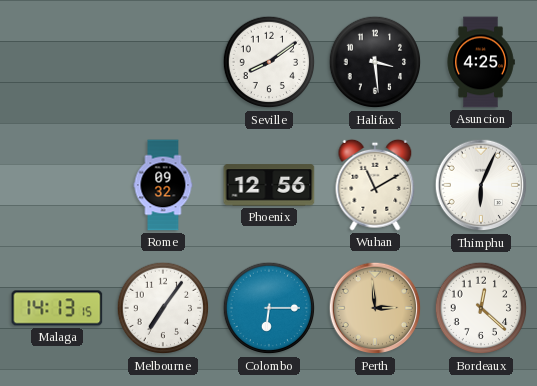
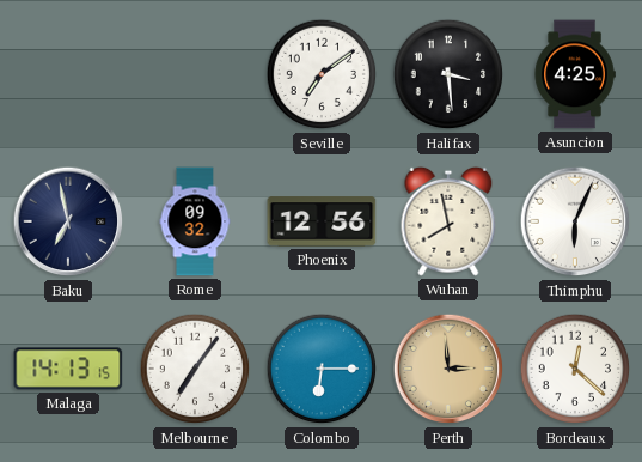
Seville: 8:09 -> 7:09 (322, 74)
Baku: none -> 6:58 (68, 221)
Wuhan: 11:10 -> 7:58 (448, 221)
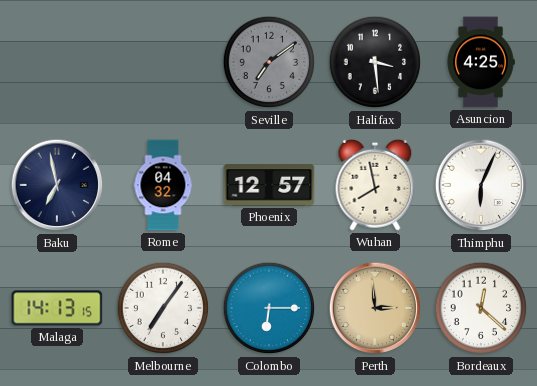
Seville dial: white -> grey (269, 62)
Rome: 09:32 -> 04:32 (163, 185)
Phoenix: 12:56 -> 12:57 (269, 185)
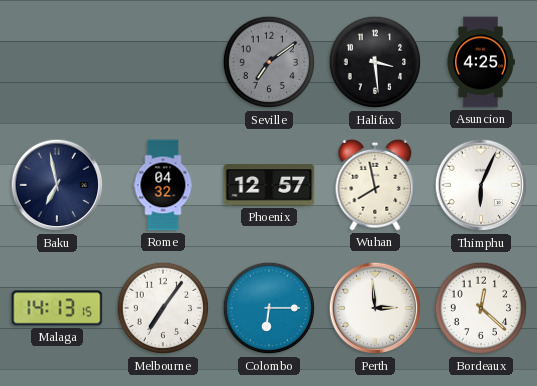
Perth dial: champagne -> white (375, 308)
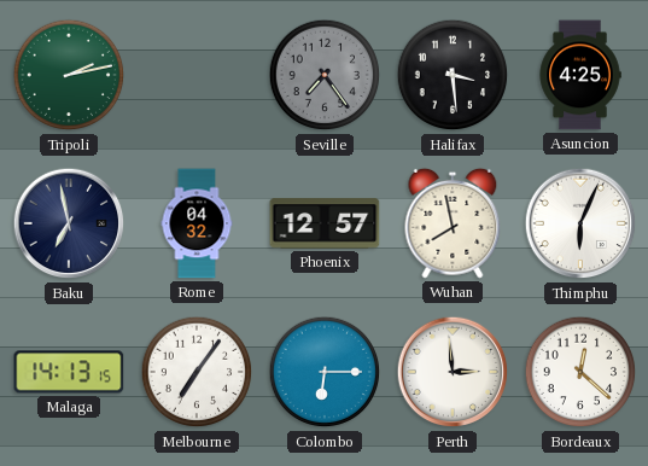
Tripoli: none -> 2:13 (69, 75)
Seville: 7:09 -> 7:24 (325, 75)
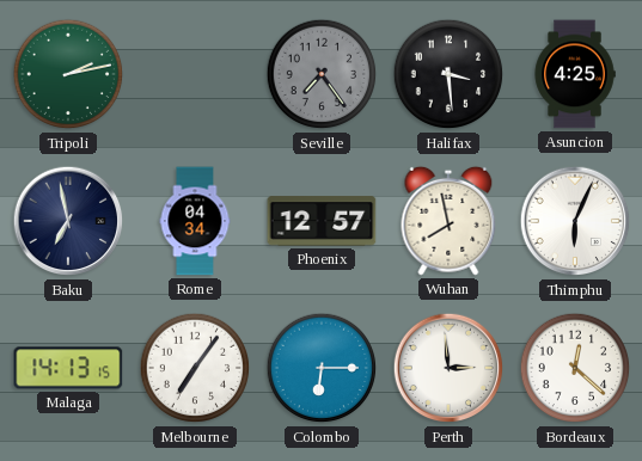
Rome: 04:32 -> 04:34 (195, 221)
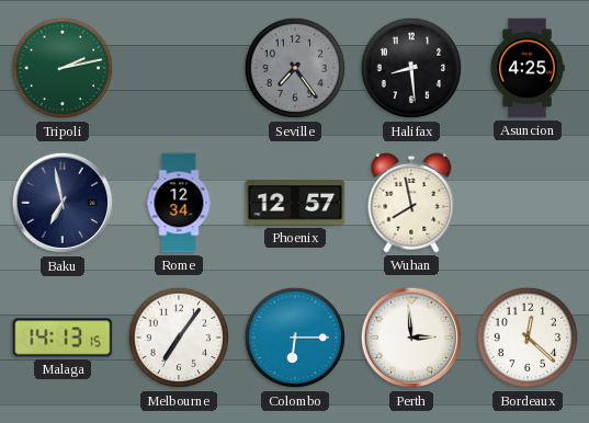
Halifax: 3:29 -> 8:29 (411, 68)
Rome: 04:34 -> 12:34 (179, 203)
Thimphu: 6:04 -> none (575, 221)
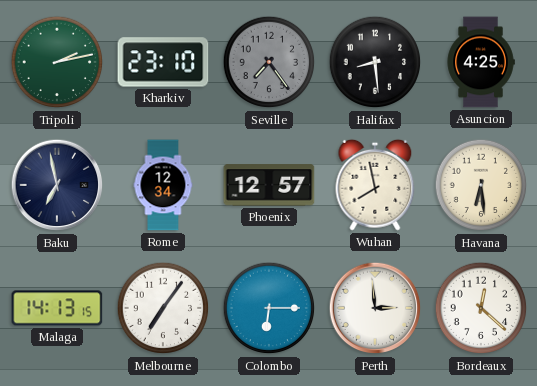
Kharkiv: none -> 23:10 (163, 62)
Havana: none -> 6:29 (481, 185)
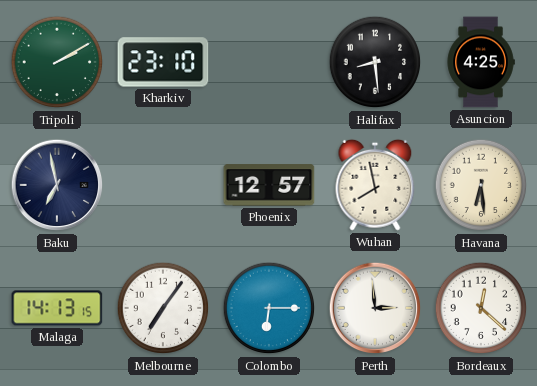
Tripoli: 2:13 -> 2:10 (57, 62)
Seville: 7:24 -> none (269, 62)
Rome: 12:34 -> none (163, 185)
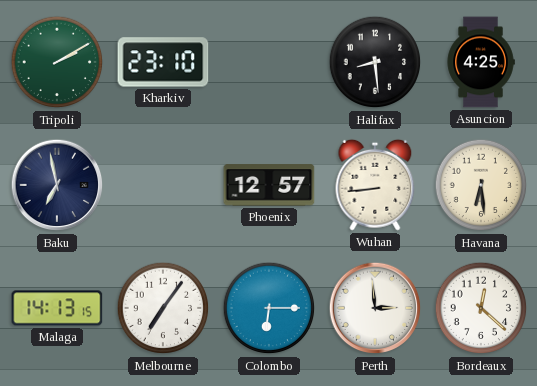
Wuhan: 7:58 -> 8:44 (375, 185)
